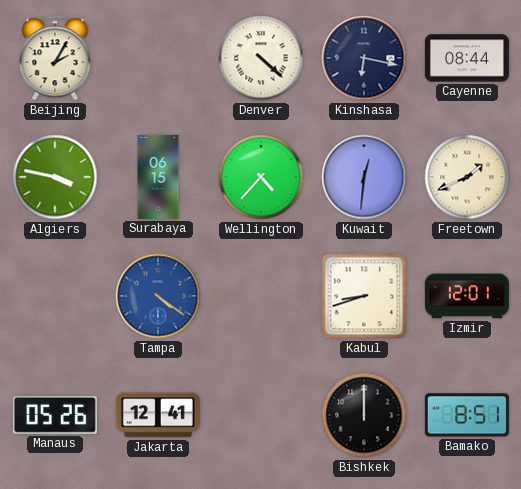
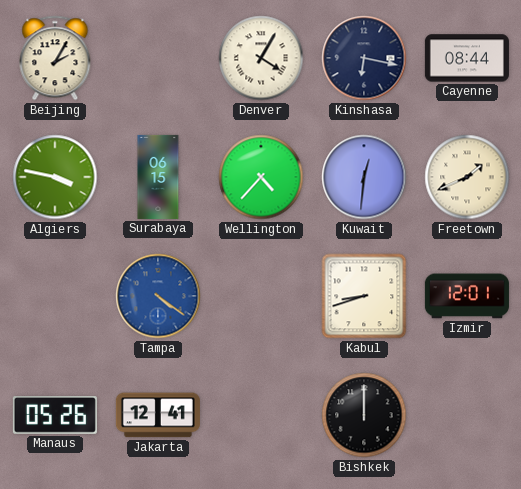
Denver: 4:22 -> 4:05 (261, 58)
Bamako: 8:51 -> none (467, 415)
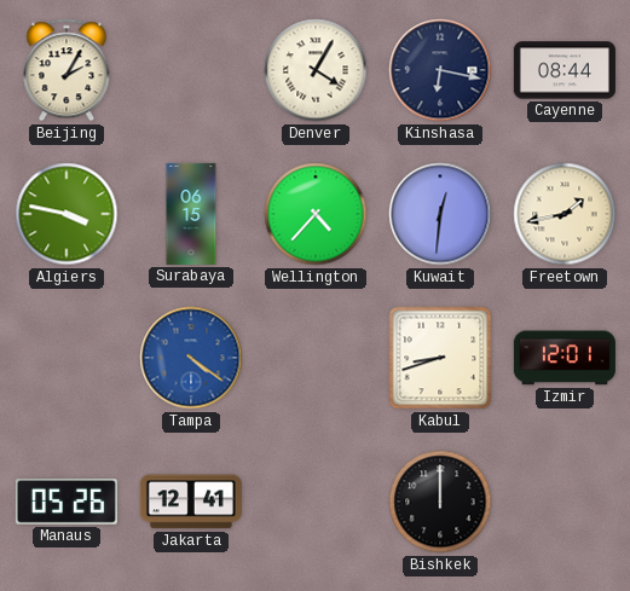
Freetown: 1:41 -> 1:43 (565, 214)
